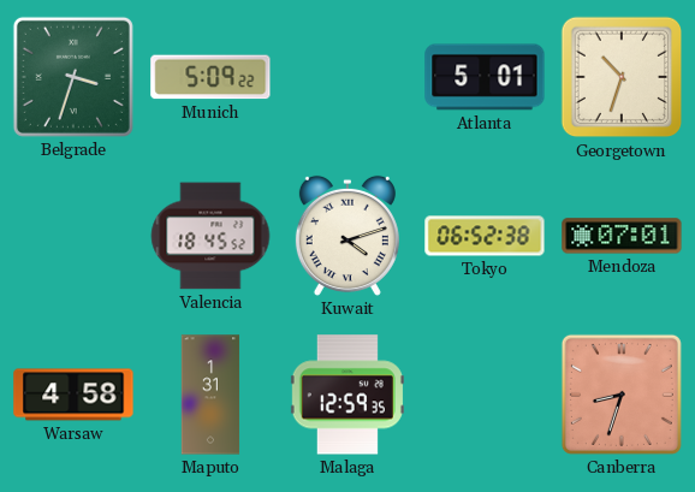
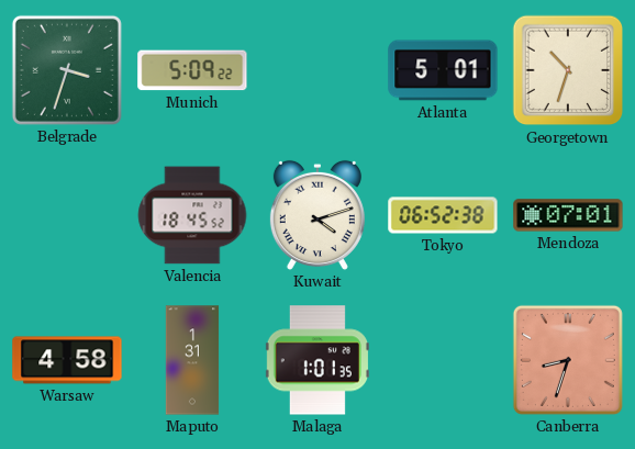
Malaga: 12:59 -> 1:01 (317, 360)
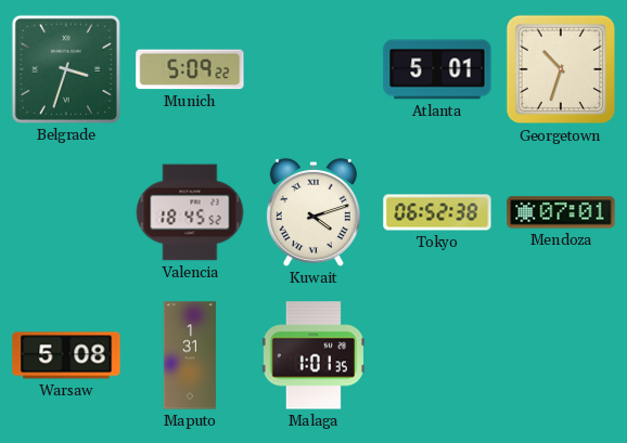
Warsaw: 4:58 -> 5:08 (66, 355)
Canberra: 8:33 -> none (568, 360)
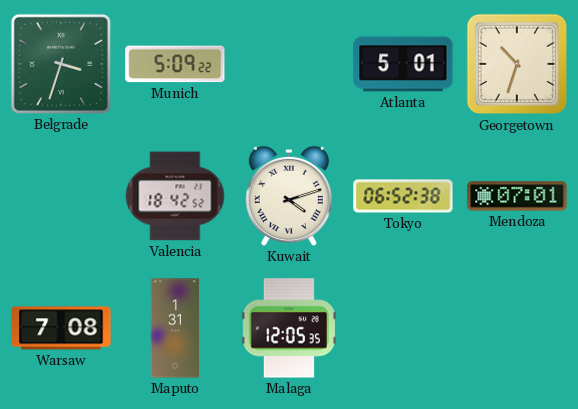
Valencia: 18:45 -> 18:42 (175, 196)
Warsaw: 5:08 -> 7:08 (61, 328)
Malaga: 1:01 -> 12:05 (289, 328)
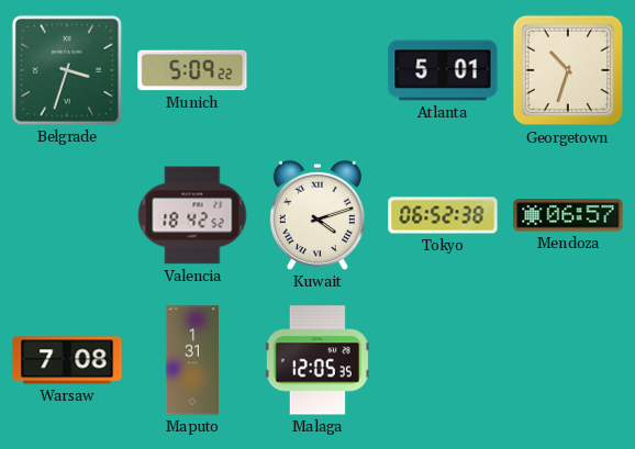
Mendoza: 07:01 -> 06:57 (568, 215)
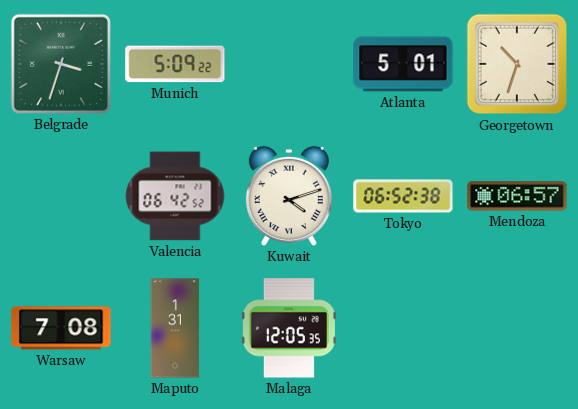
Valencia: 18:42 -> 06:42 (175, 196)
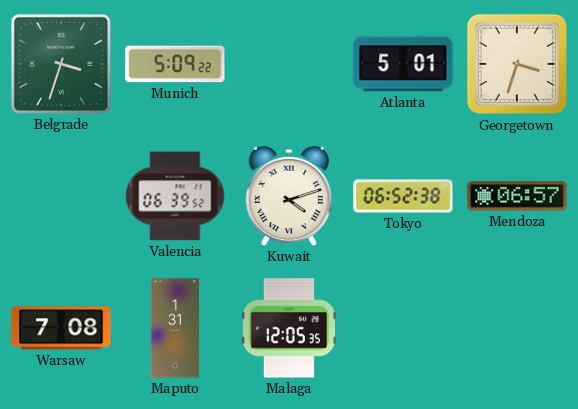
Georgetown: 10:33 -> 3:33 (517, 64)
Valencia: 06:42 -> 06:39 (175, 196)
